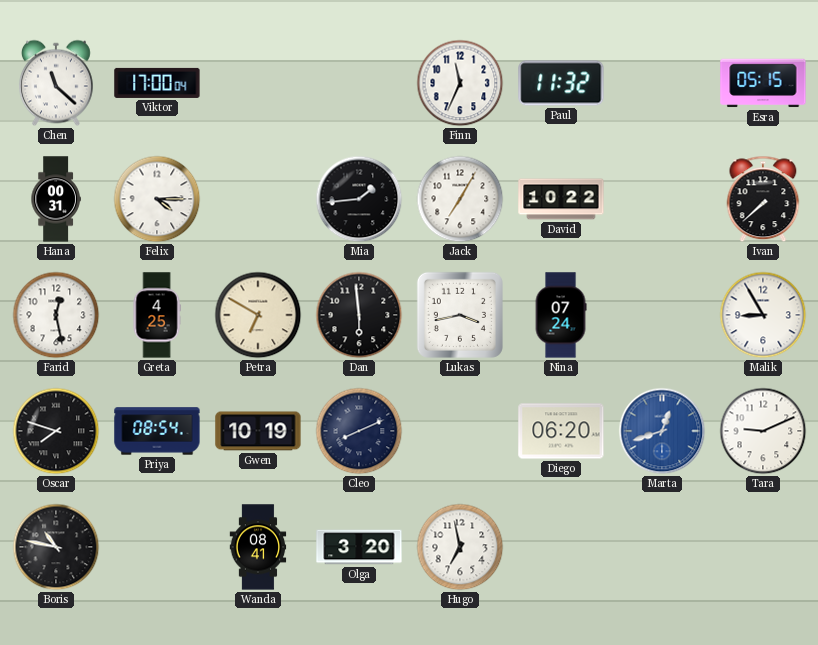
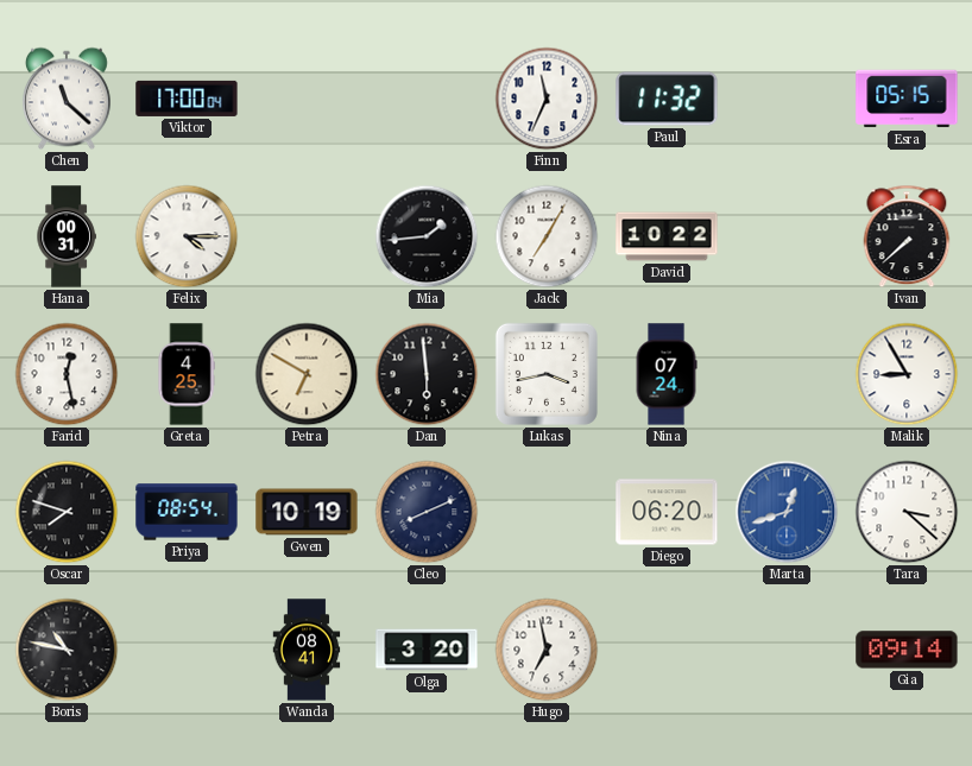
Tara: 9:11 -> 3:22 (907, 512)
Gia: none -> 09:14 (907, 650)
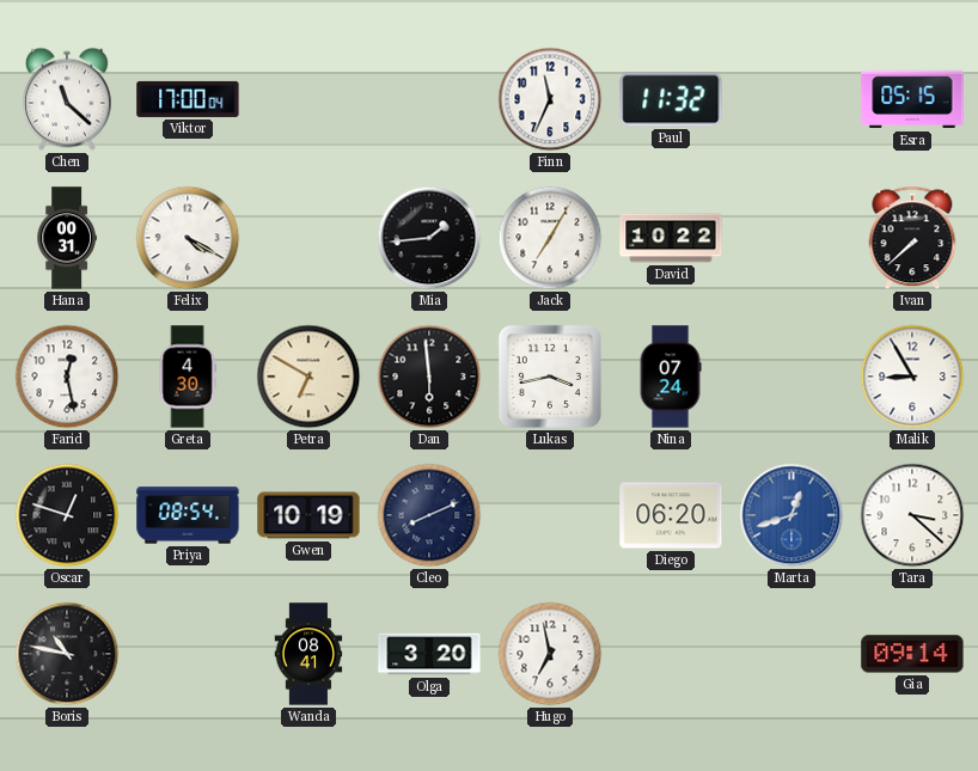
Felix: 4:15 -> 4:20 (188, 238)
Greta: 4:25 -> 4:30 (188, 377)
Oscar: 7:48 -> 12:48 (67, 515)
